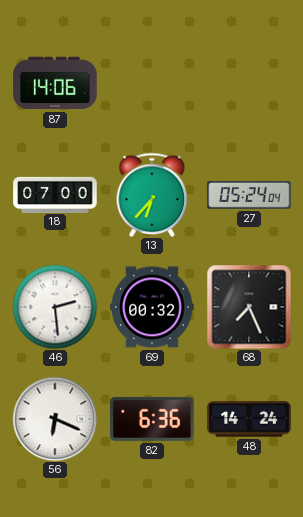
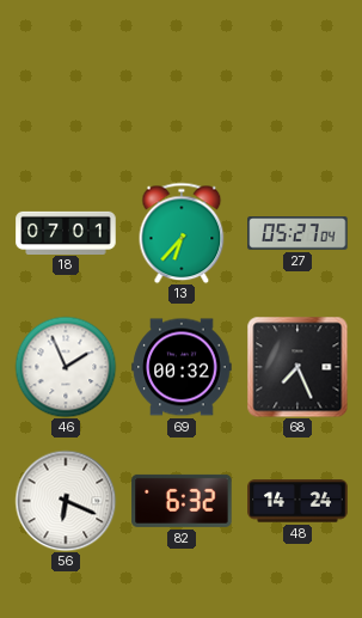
87: 14:06 -> none (55, 83)
18: 07:00 -> 07:01 (66, 232)
27: 05:24 -> 05:27 (297, 233)
46: 2:29 -> 1:56 (66, 367)
82: 6:36 -> 6:32 (182, 501)
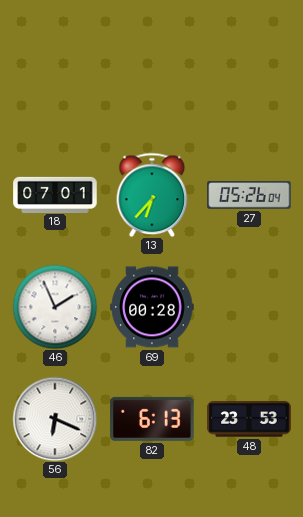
27: 05:27 -> 05:26 (249, 195)
69: 00:32 -> 00:28 (152, 307)
68: 7:26 -> none (297, 367)
82: 6:32 -> 6:13 (152, 419)
48: 14:24 -> 23:53 (249, 419)
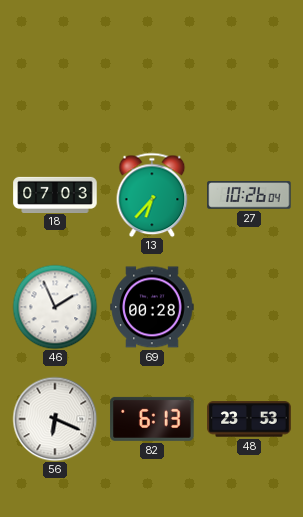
18: 07:01 -> 07:03 (55, 194)
27: 05:26 -> 10:26 (249, 195)
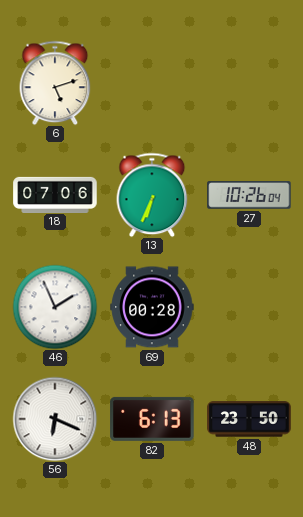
6: none -> 5:12 (55, 83)
18: 07:03 -> 07:06 (55, 194)
13: 6:37 -> 6:34 (152, 195)
48: 23:53 -> 23:50 (249, 419)
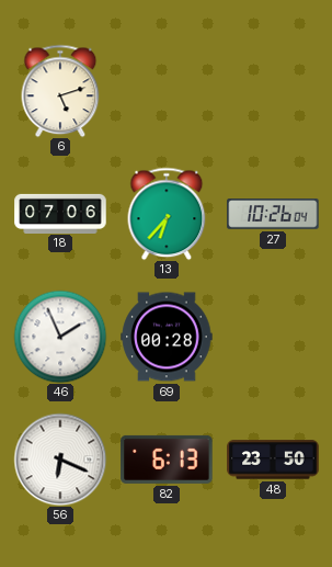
13: 6:34 -> 6:37 (167, 214)
